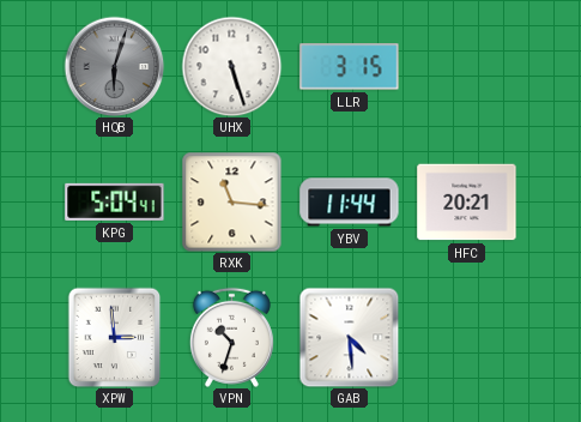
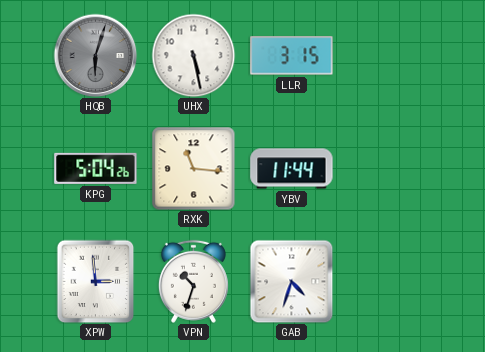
UHX: 5:27 -> 5:28 (193, 55)
KPG: 5:04:41 -> 5:04:26 (96, 168)
HFC: 20:21 -> none (467, 203)
GAB: 4:29 -> 4:33 (291, 281)
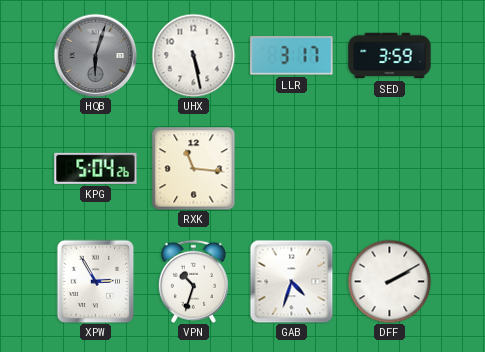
LLR: 3:15 -> 3:17 (292, 56)
SED: none -> 3:59 (390, 56)
YBV: 11:44 -> none (292, 169)
XPW: 2:59 -> 2:55 (96, 281)
DFF: none -> 2:10 (389, 281)
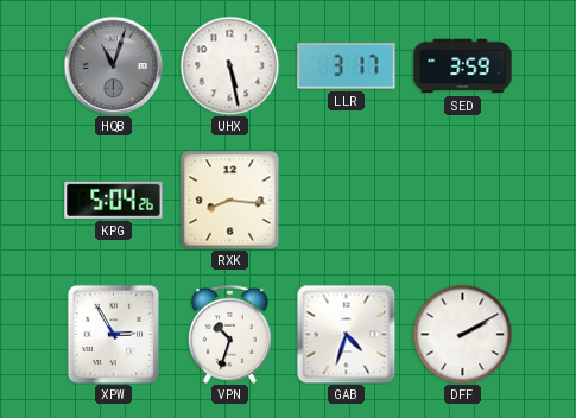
HQB: 6:03 -> 11:03 (113, 65)
RXK: 11:16 -> 8:16 (229, 199)
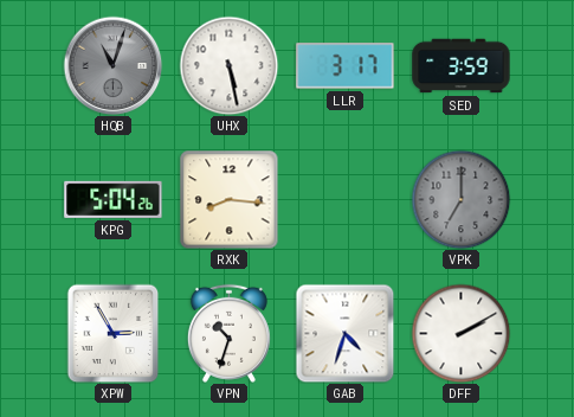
VPK: none -> 7:00 (460, 199)
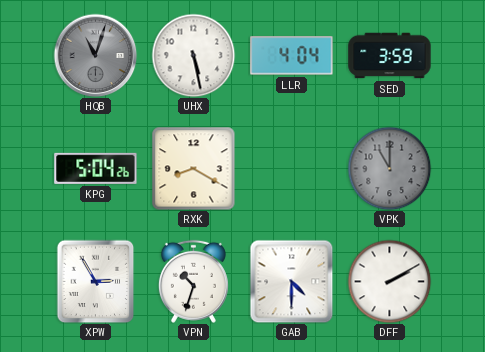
LLR: 3:17 -> 4:04 (292, 56)
RXK: 8:16 -> 8:20 (193, 168)
VPK: 7:00 -> 11:00 (389, 168)
GAB: 4:33 -> 4:30 (291, 281)
